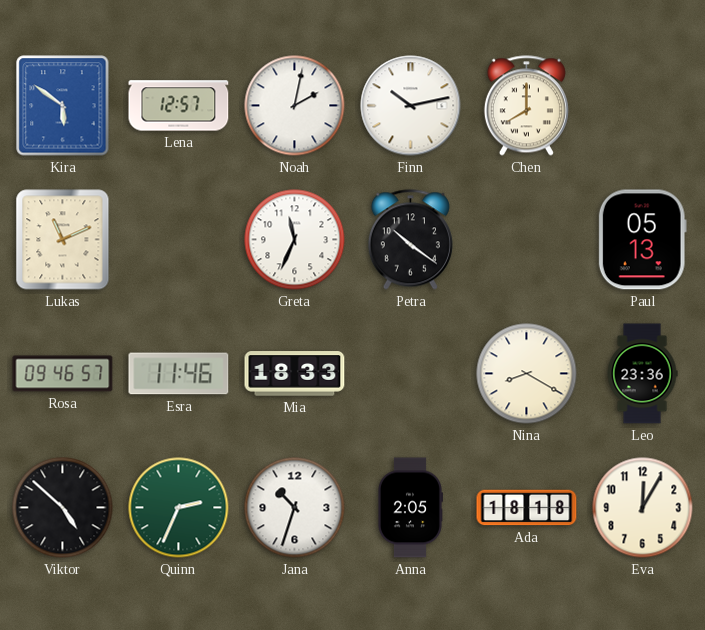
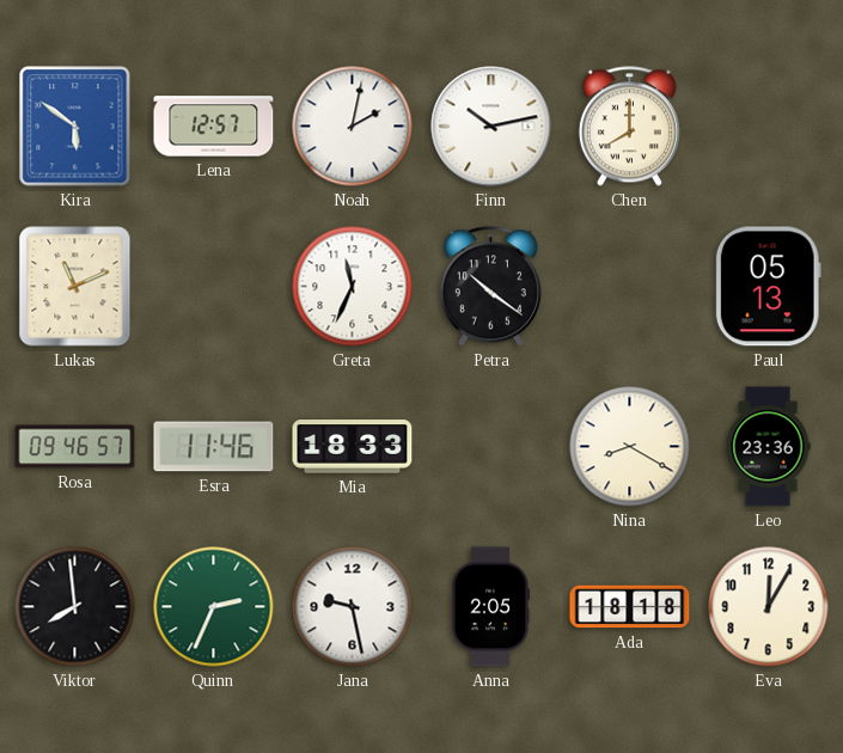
Viktor: 4:52 -> 7:59 (75, 607)
Jana: 10:33 -> 9:28 (353, 607)
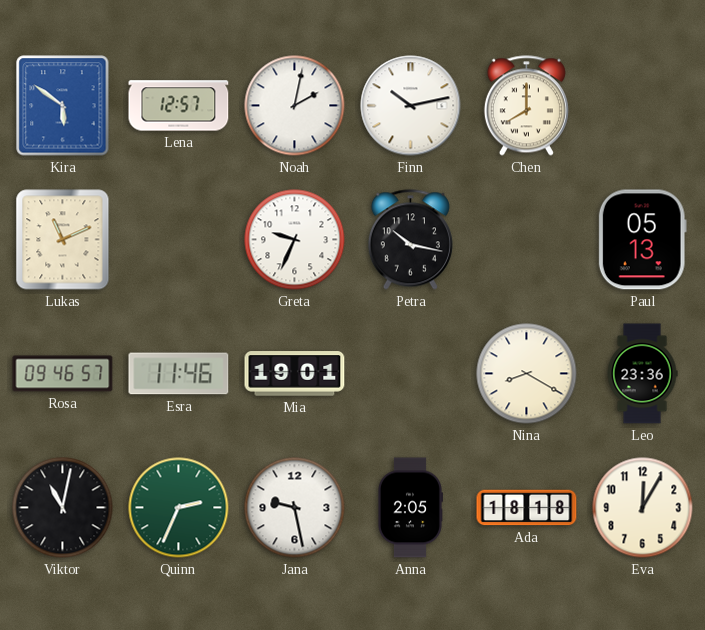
Greta: 11:34 -> 9:34 (295, 240)
Petra: 10:21 -> 10:17 (410, 240)
Mia: 18:33 -> 19:01 (295, 374)
Viktor: 7:59 -> 11:02 (63, 508)
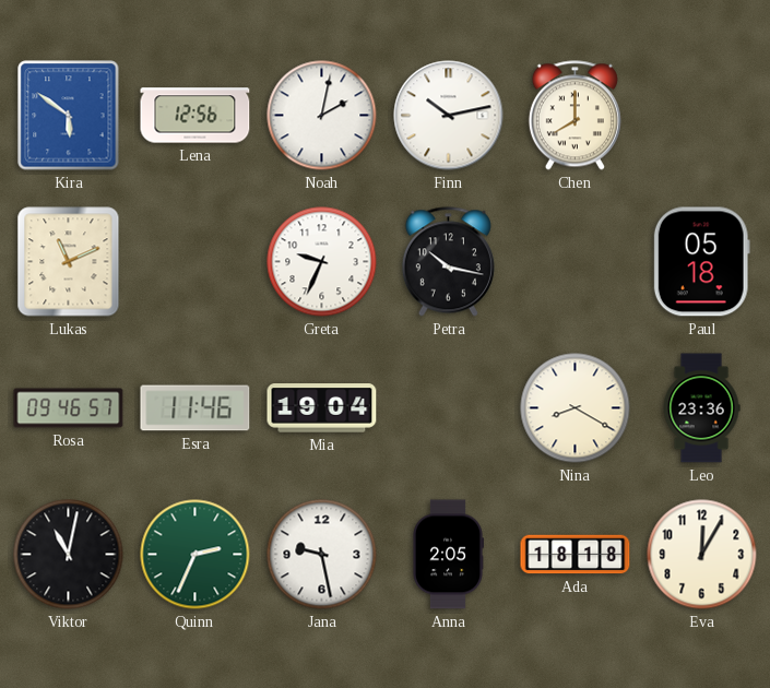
Lena: 12:57 -> 12:56 (196, 116)
Paul: 05:13 -> 05:18 (701, 262)
Mia: 19:01 -> 19:04 (322, 408)
